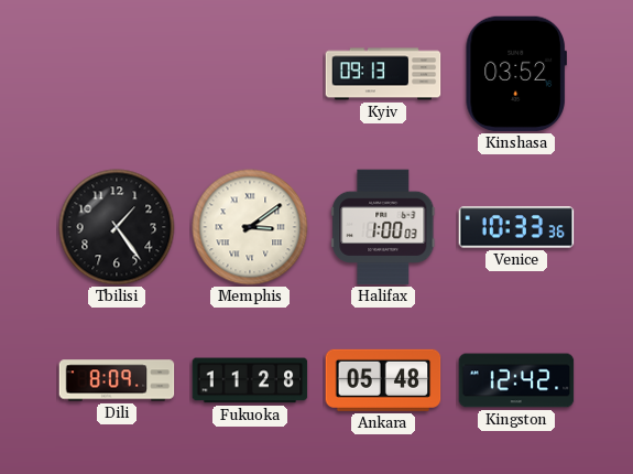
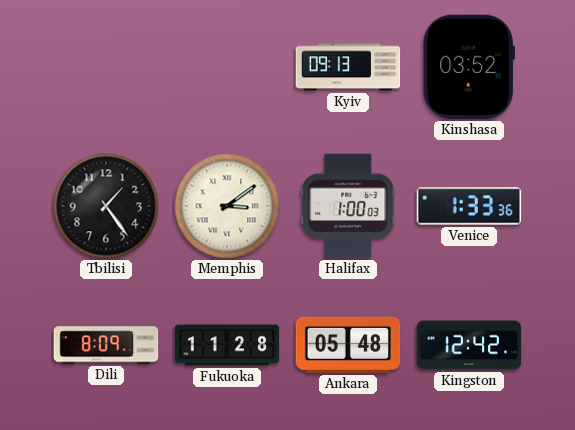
Venice: 10:33 -> 1:33 (469, 206)
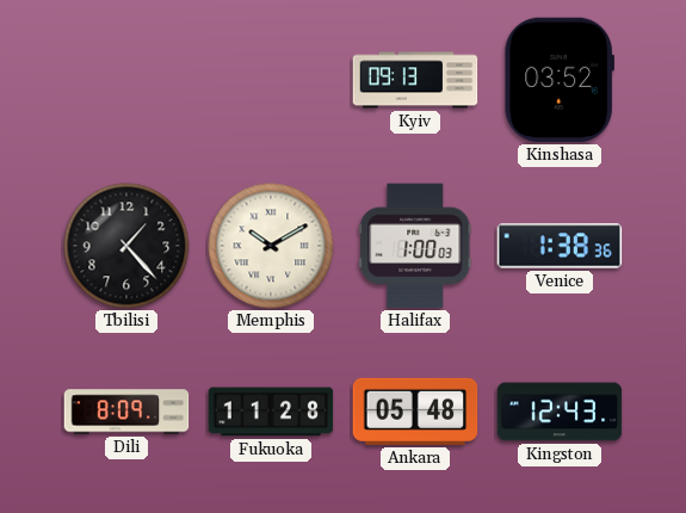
Tbilisi: 1:24 -> 1:23 (126, 246)
Memphis: 3:09 -> 10:10 (271, 246)
Venice: 1:33 -> 1:38 (560, 246)
Kingston: 12:42 -> 12:43 (560, 412)
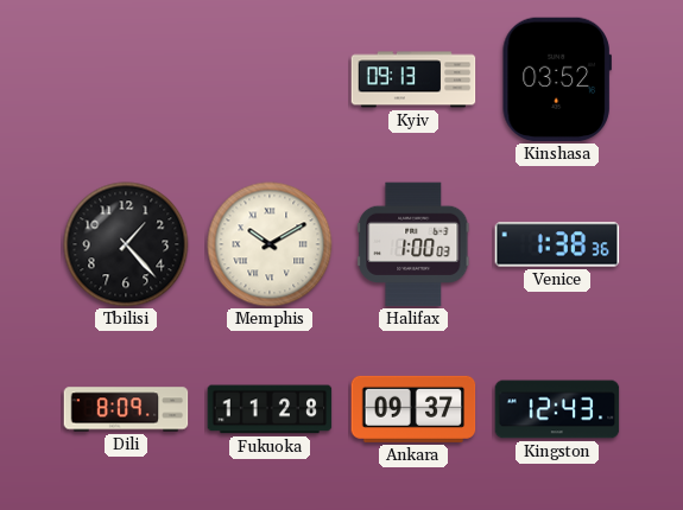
Ankara: 05:48 -> 09:37 (413, 409)
